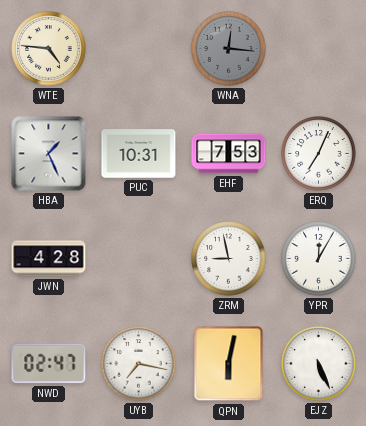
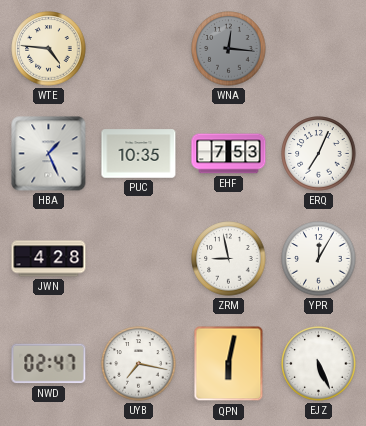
PUC: 10:31 -> 10:35 (139, 154)
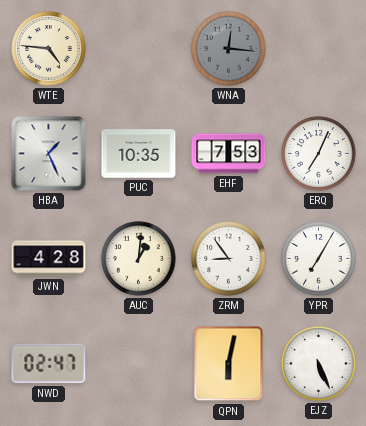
AUC: none -> 1:01 (139, 259)
ZRM: 8:58 -> 8:54 (229, 259)
YPR: 12:05 -> 7:05 (319, 259)
UYB: 7:17 -> none (139, 364)
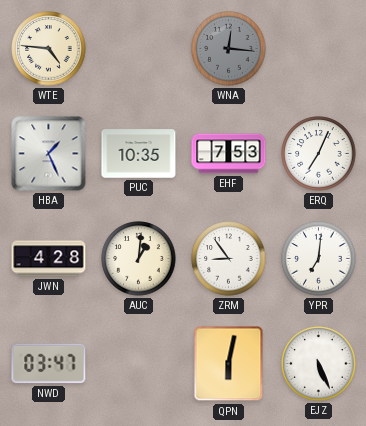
YPR: 7:05 -> 7:01 (319, 259)
NWD: 02:47 -> 03:47 (49, 364)
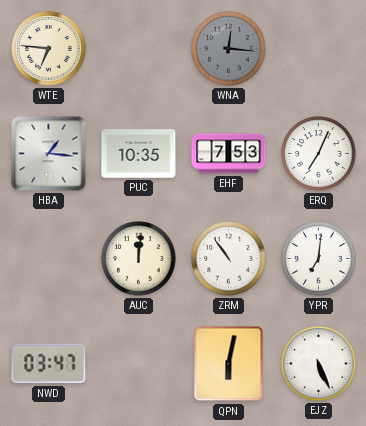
WTE: 4:46 -> 6:46 (49, 49)
HBA: 1:26 -> 1:16 (49, 154)
JWN: 4:28 -> none (49, 259)
AUC: 1:01 -> 12:01 (139, 259)
ZRM: 8:54 -> 10:54 (229, 259)
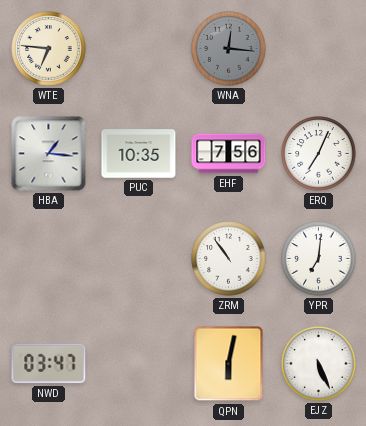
EHF: 7:53 -> 7:56 (229, 154)
AUC: 12:01 -> none (139, 259)
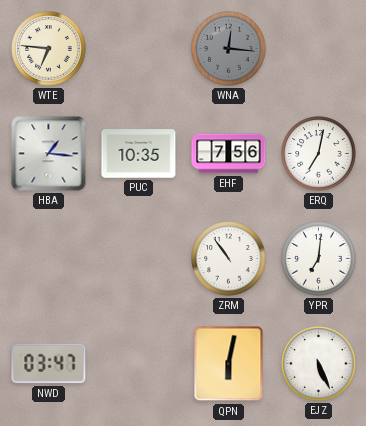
ERQ: 7:04 -> 7:02 (319, 154)
